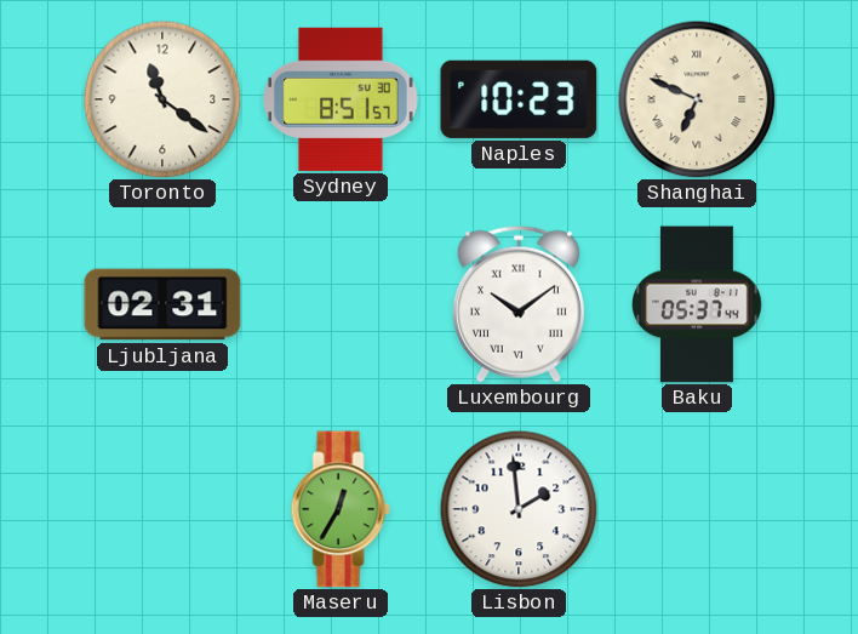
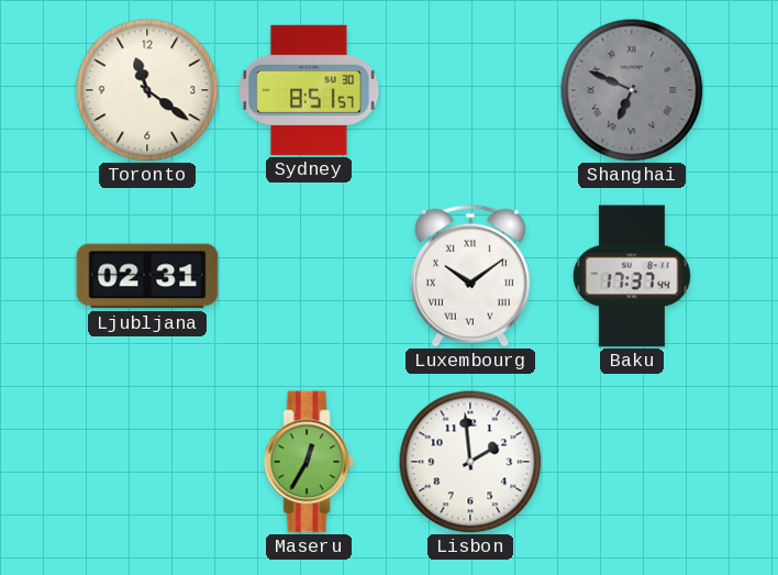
Naples: 10:23 -> none (519, 99)
Shanghai dial: cream -> grey (632, 90)
Baku: 05:37 -> 17:37 (633, 276)
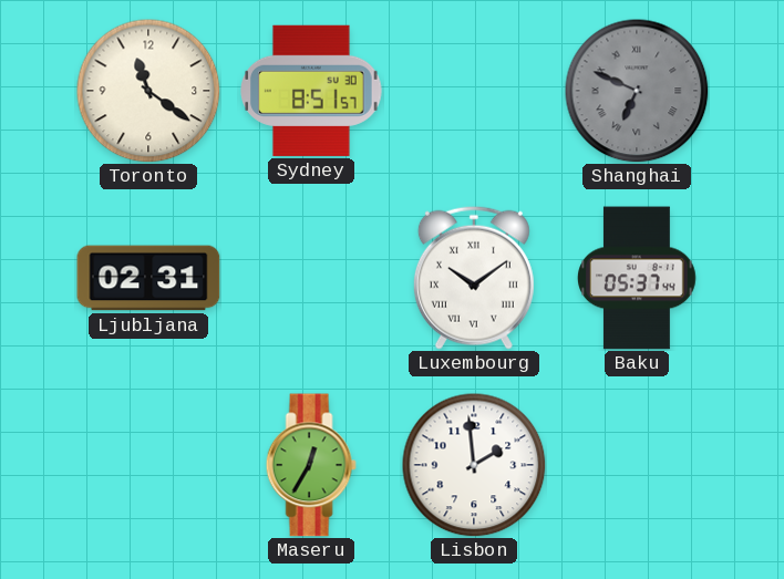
Baku: 17:37 -> 05:37 (638, 278)
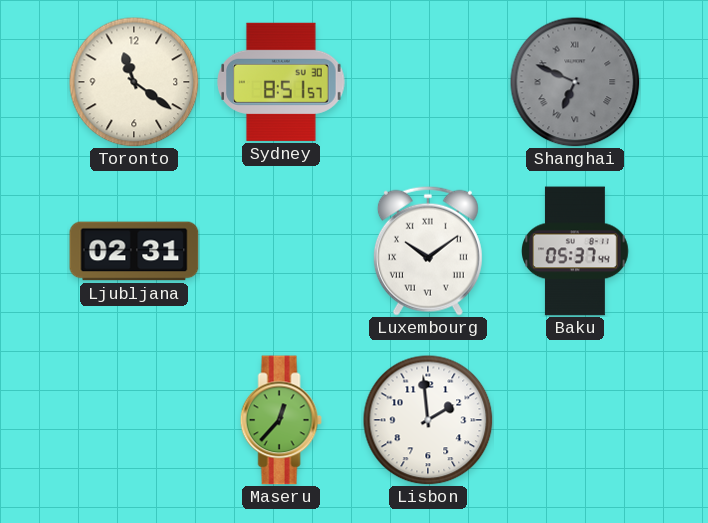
Maseru: 12:35 -> 12:37 (281, 420)
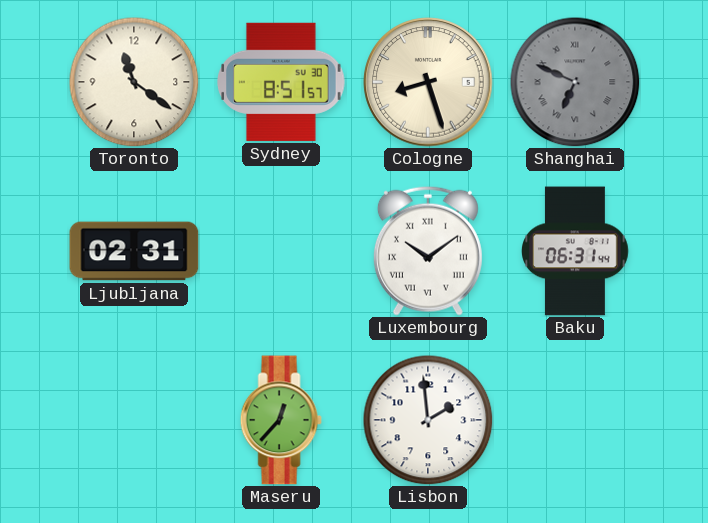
Cologne: none -> 8:27 (428, 82)
Baku: 05:37 -> 06:31 (576, 251)
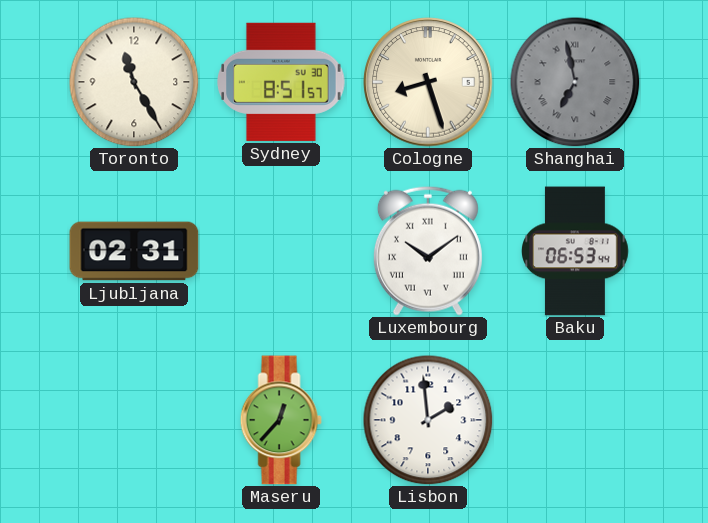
Toronto: 11:21 -> 11:25 (134, 82)
Shanghai: 6:49 -> 6:58 (575, 82)
Baku: 06:31 -> 06:53 (576, 251)
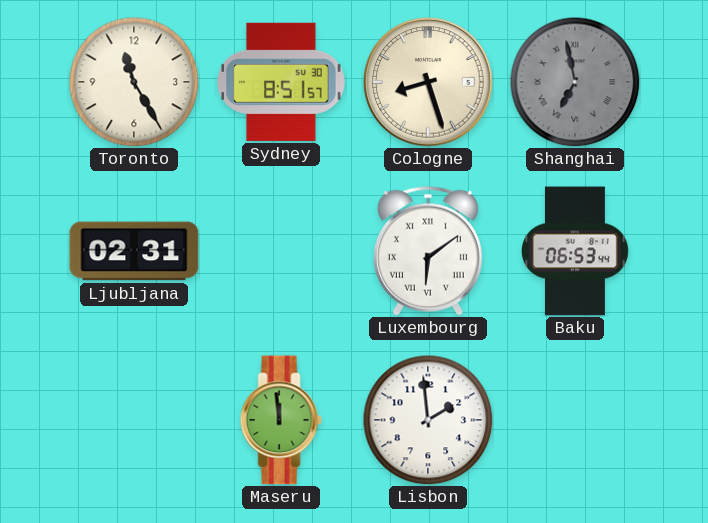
Luxembourg: 10:09 -> 6:09 (428, 251)
Maseru: 12:37 -> 11:59 (281, 420)
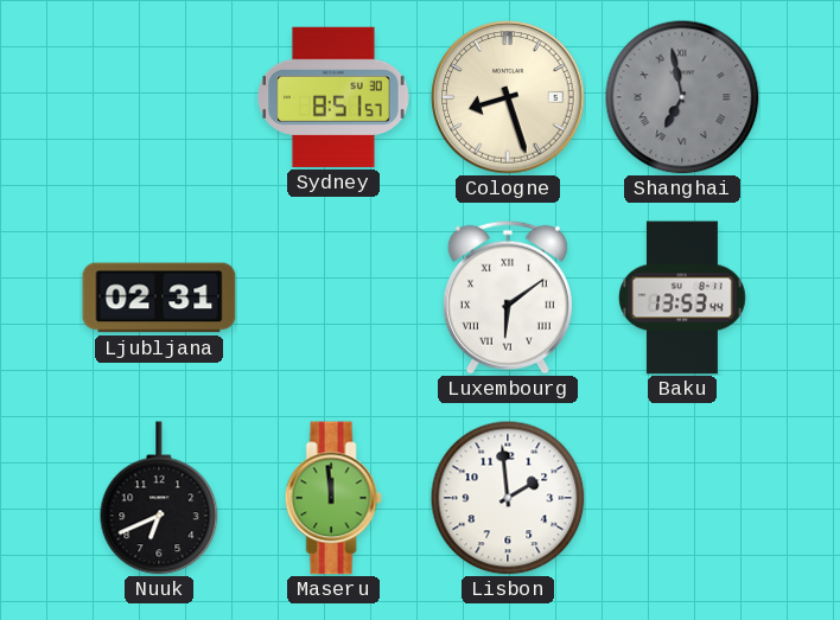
Toronto: 11:25 -> none (134, 82)
Baku: 06:53 -> 13:53 (683, 298)
Nuuk: none -> 6:41 (159, 498)
